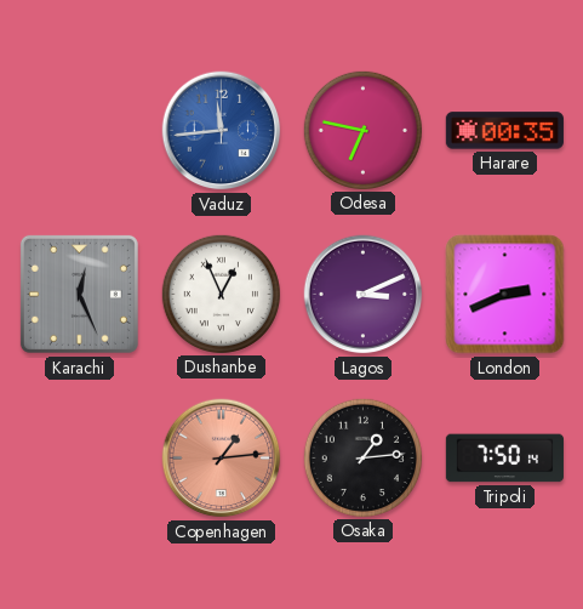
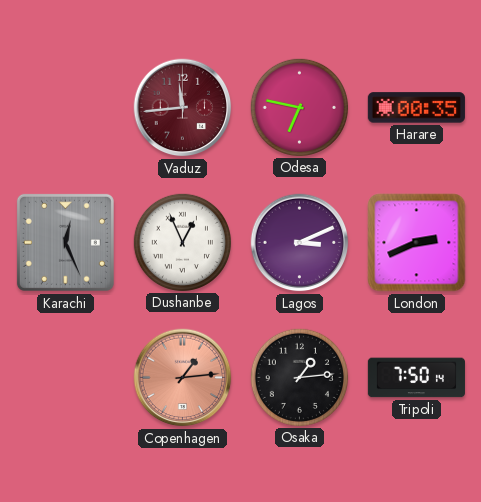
Vaduz dial: blue -> burgundy (183, 108)
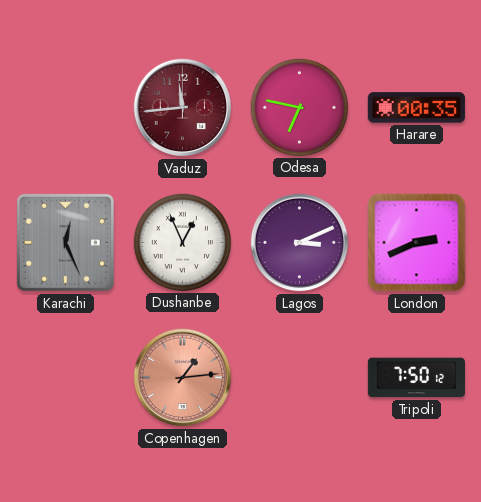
Osaka: 1:14 -> none (299, 377)
Tripoli: 7:50:14 -> 7:50:12 (416, 378)
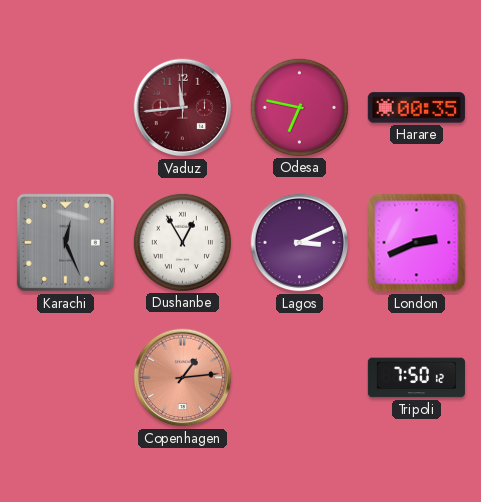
Dushanbe: 12:56 -> 12:55 (182, 242)
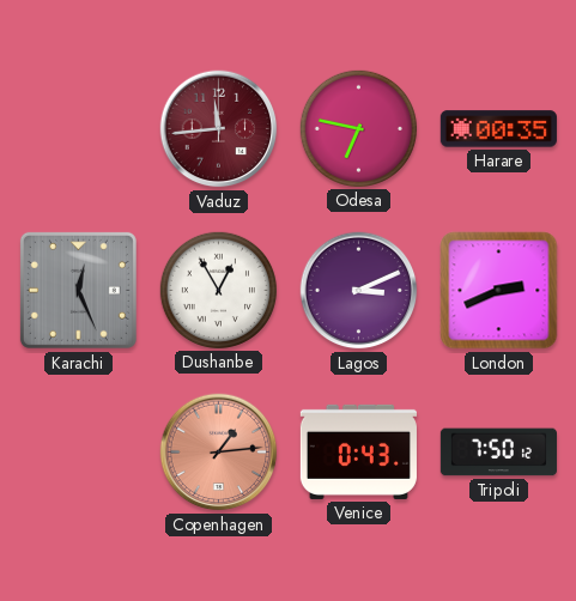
Venice: none -> 0:43 (358, 451)
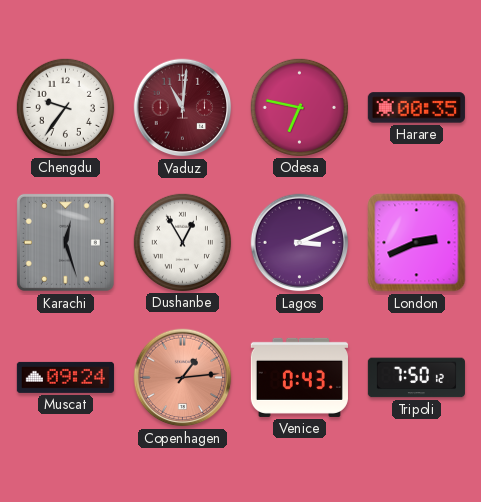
Chengdu: none -> 9:36 (65, 107)
Vaduz: 11:44 -> 11:01 (183, 108)
Karachi: 12:26 -> 12:27 (65, 242)
Muscat: none -> 09:24 (65, 377)
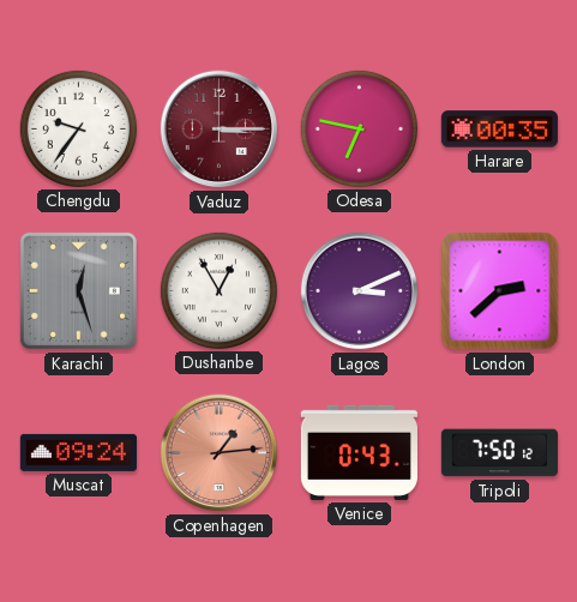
Vaduz: 11:01 -> 3:15 (220, 130)
London: 2:41 -> 2:38 (500, 291)
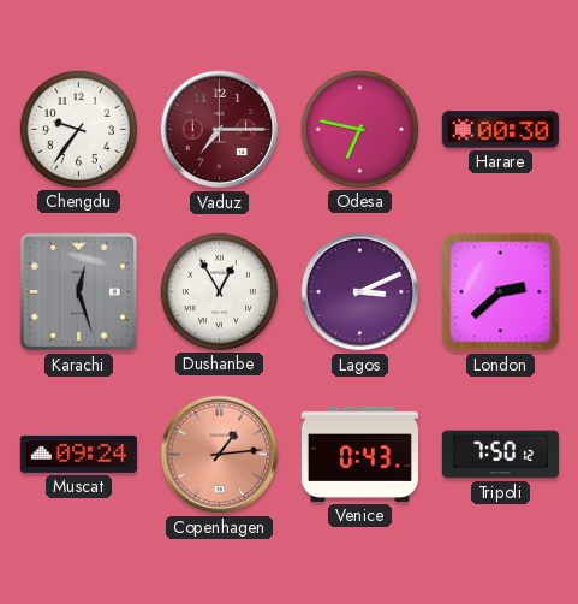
Vaduz: 3:15 -> 7:15 (220, 130)
Harare: 00:35 -> 00:30 (500, 130)
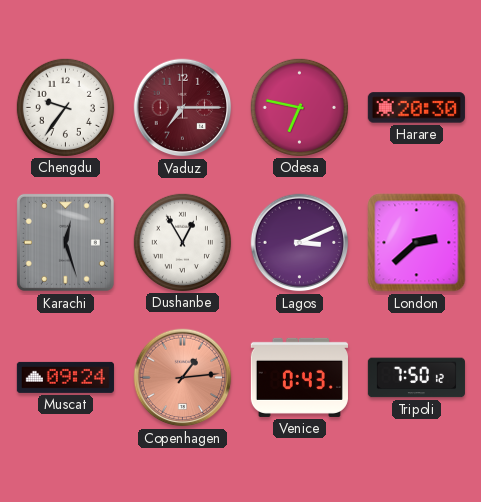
Harare: 00:30 -> 20:30 (416, 108)
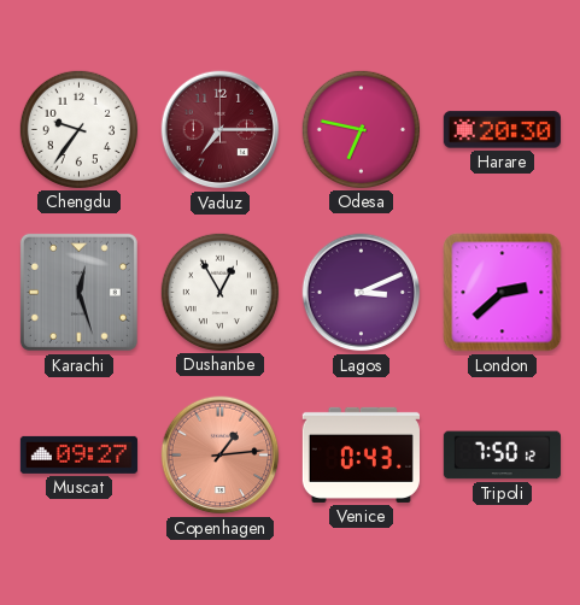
Muscat: 09:24 -> 09:27 (78, 454)
